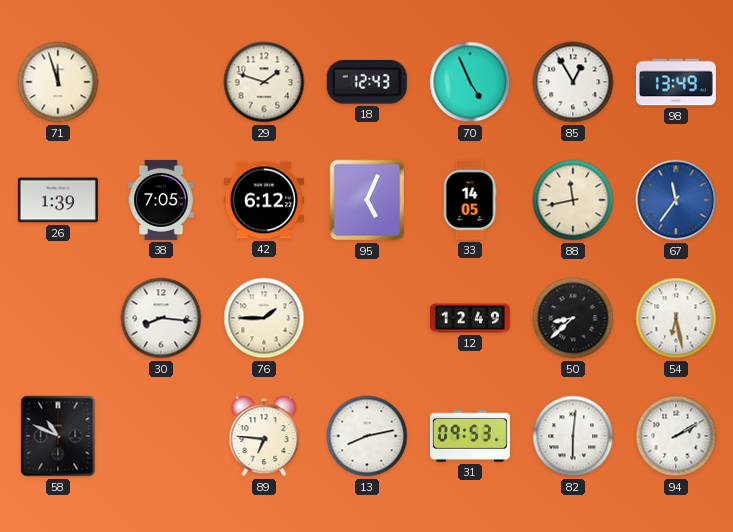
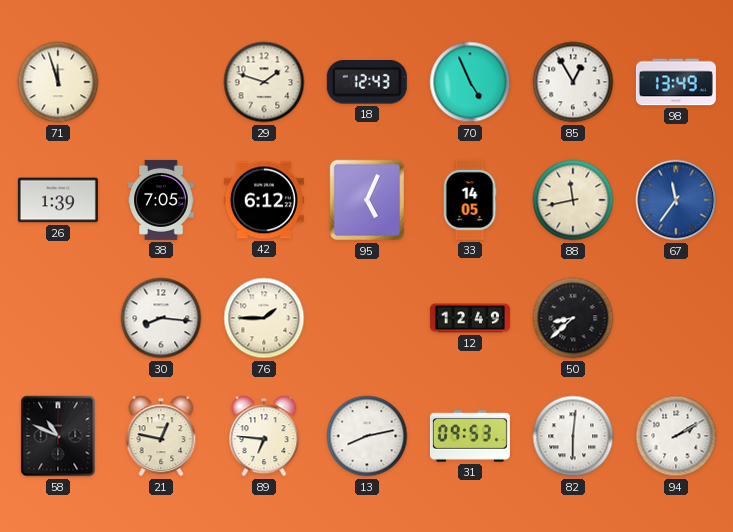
54: 6:28 -> none (676, 318)
21: none -> 12:47 (161, 436)
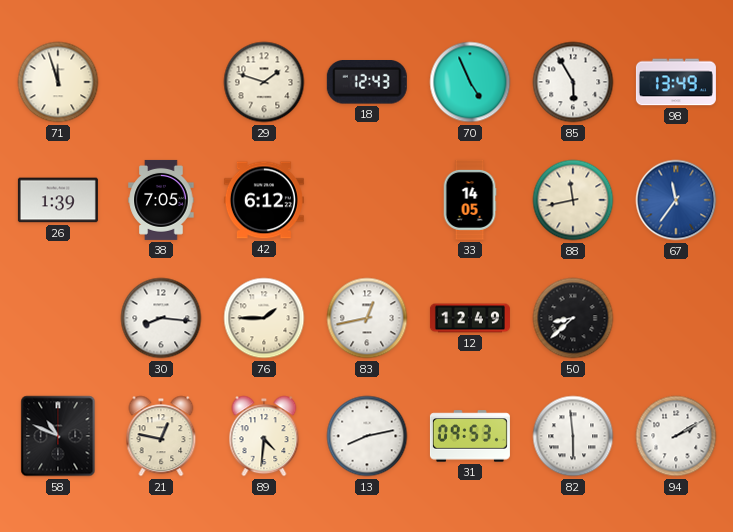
85: 12:55 -> 5:55 (573, 82)
95: 5:04 -> none (367, 200)
83: none -> 12:43 (367, 318)
89: 6:46 -> 4:31 (264, 436)
82: 6:01 -> 5:59 (573, 436)
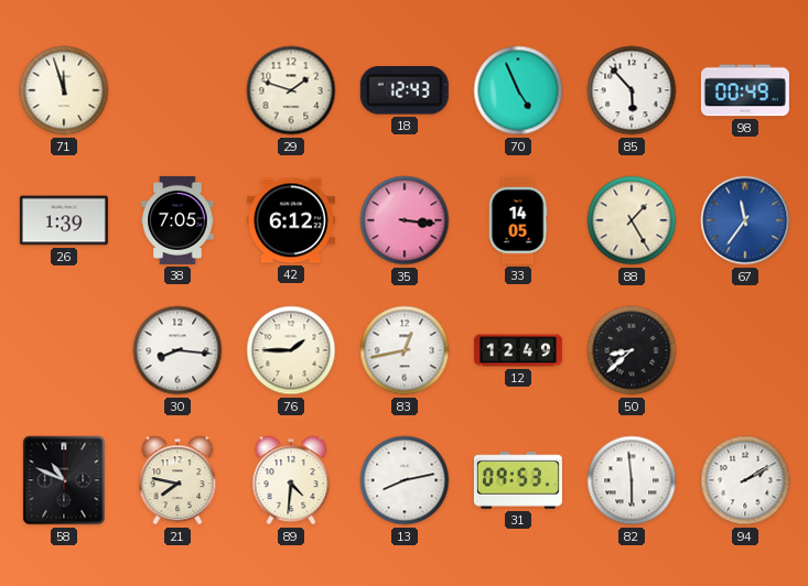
85: 5:55 -> 5:53 (632, 90)
98: 13:49 -> 00:49 (745, 90)
35: none -> 3:16 (405, 220)
88: 11:43 -> 1:25 (632, 220)
21: 12:47 -> 7:47 (177, 480)
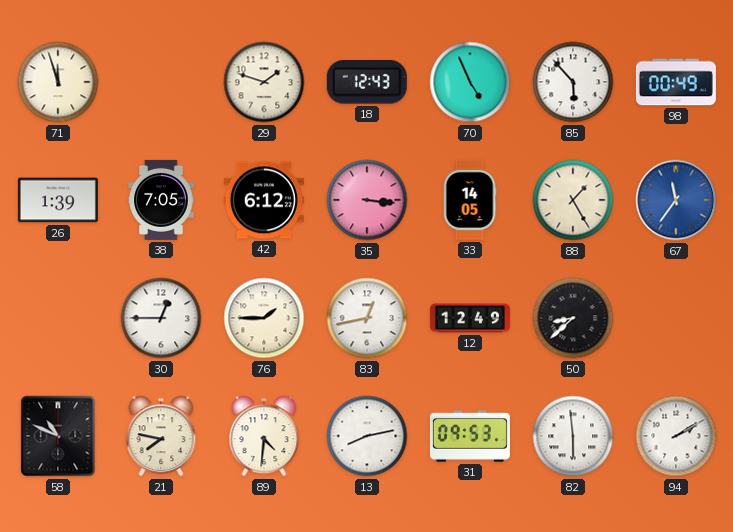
30: 8:16 -> 12:45 (161, 318)
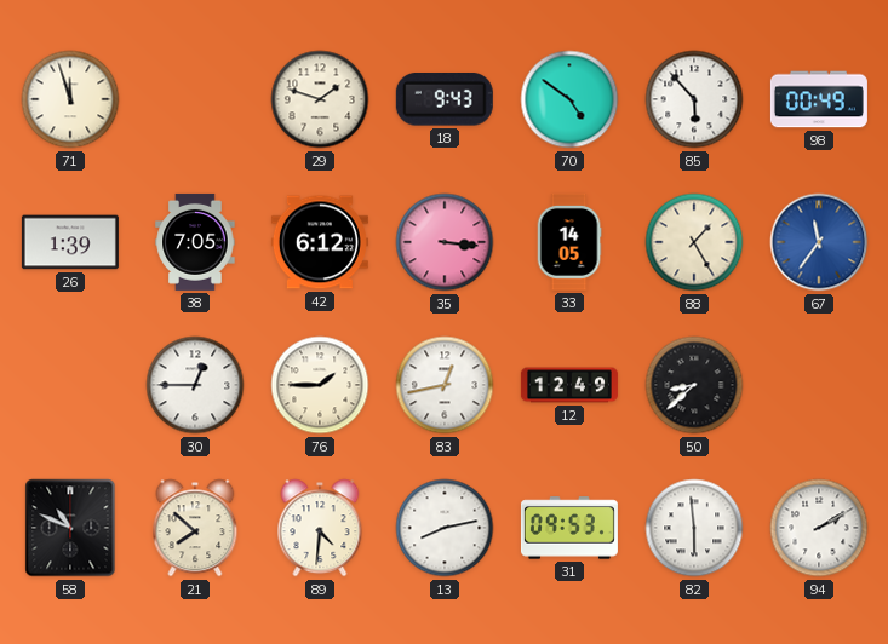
18: 12:43 -> 9:43 (445, 99)
70: 4:56 -> 4:51 (569, 99)
21: 7:47 -> 7:52 (195, 528)
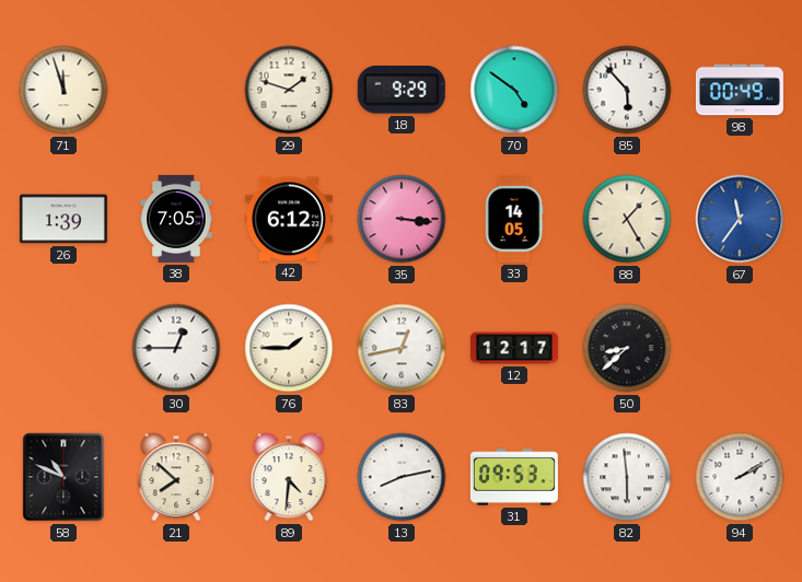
18: 9:43 -> 9:29 (402, 90)
12: 12:49 -> 12:17 (514, 348)
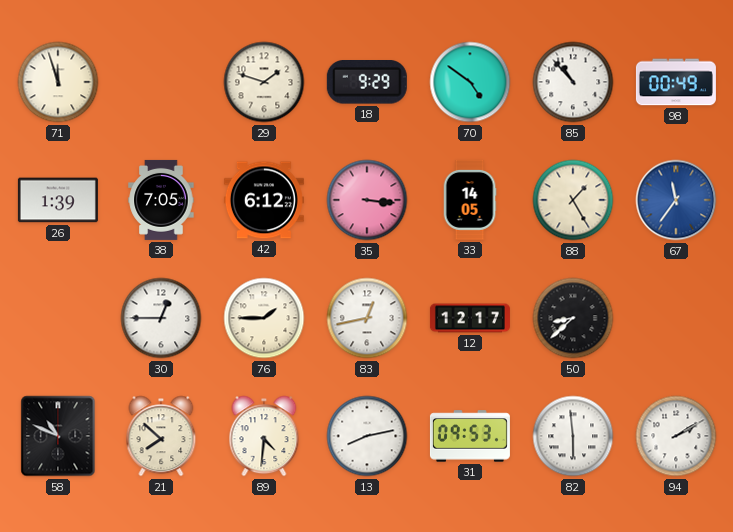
85: 5:53 -> 10:53 (573, 82)
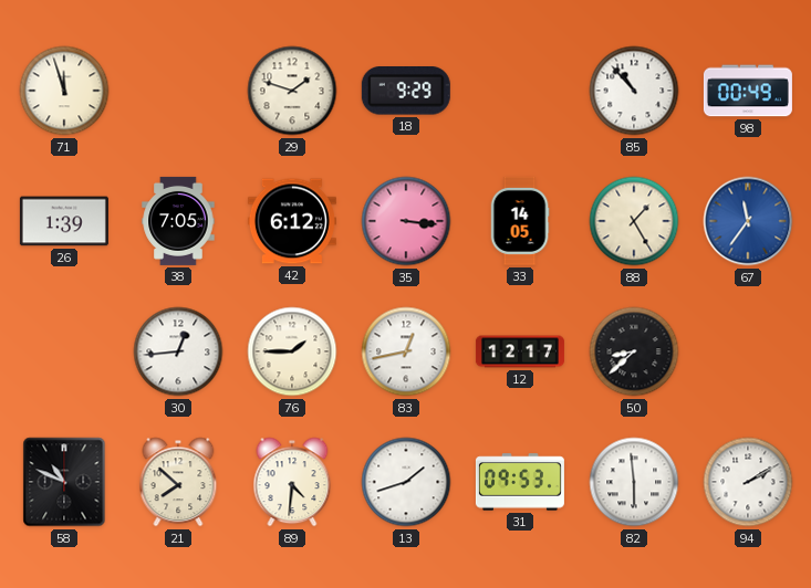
70: 4:51 -> none (470, 82)
30: 12:45 -> 12:44 (178, 351)
13: 8:13 -> 1:42 (406, 482)
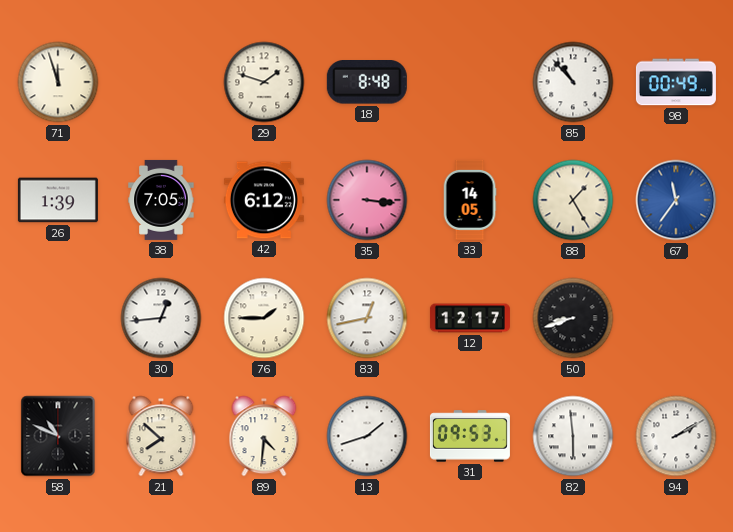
18: 9:29 -> 8:48 (367, 82)
50: 8:38 -> 8:42 (573, 318)
